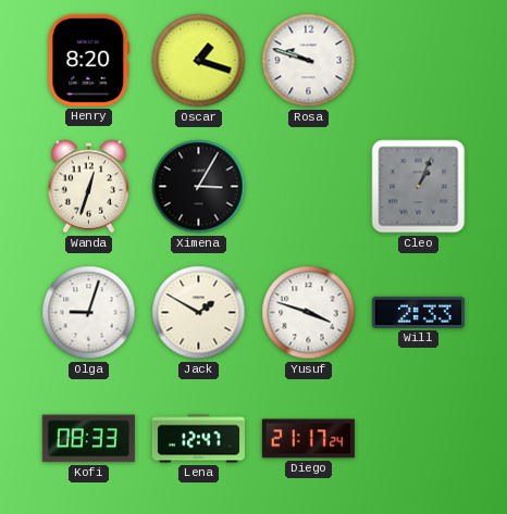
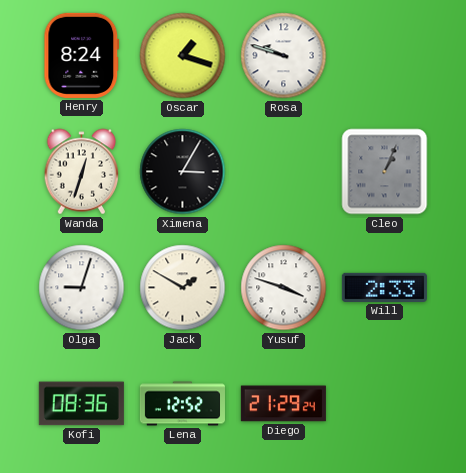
Henry: 8:20 -> 8:24 (82, 55)
Kofi: 08:33 -> 08:36 (81, 404)
Lena: 12:47 -> 12:52 (182, 404)
Diego: 21:17 -> 21:29 (283, 404)
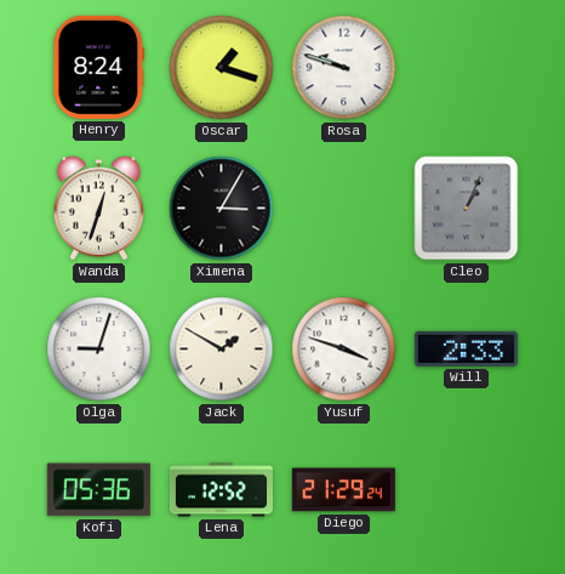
Kofi: 08:36 -> 05:36 (98, 490)
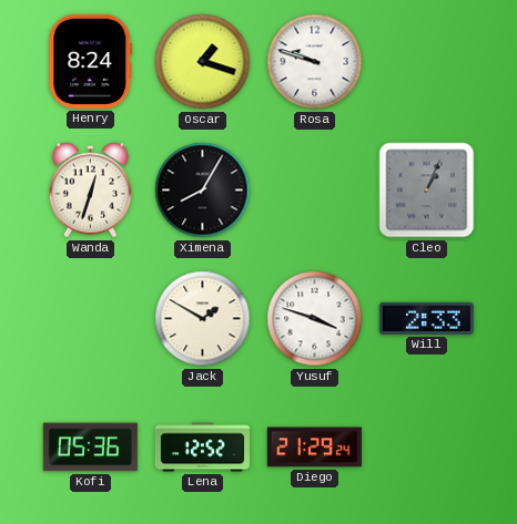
Ximena: 3:05 -> 8:05 (203, 191)
Olga: 9:03 -> none (99, 349)
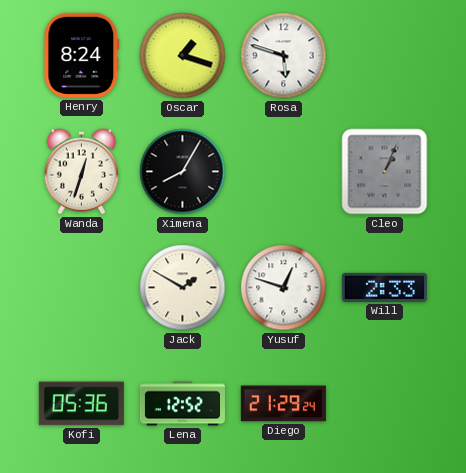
Rosa: 9:48 -> 5:48 (284, 56)
Yusuf: 3:48 -> 12:48 (284, 288)
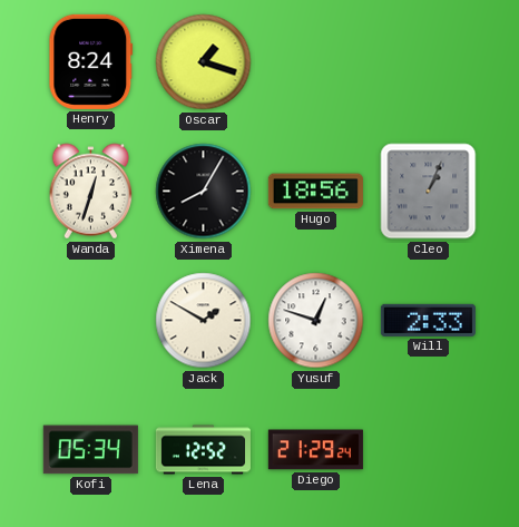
Rosa: 5:48 -> none (284, 56)
Hugo: none -> 18:56 (315, 192)
Kofi: 05:36 -> 05:34 (90, 450)
